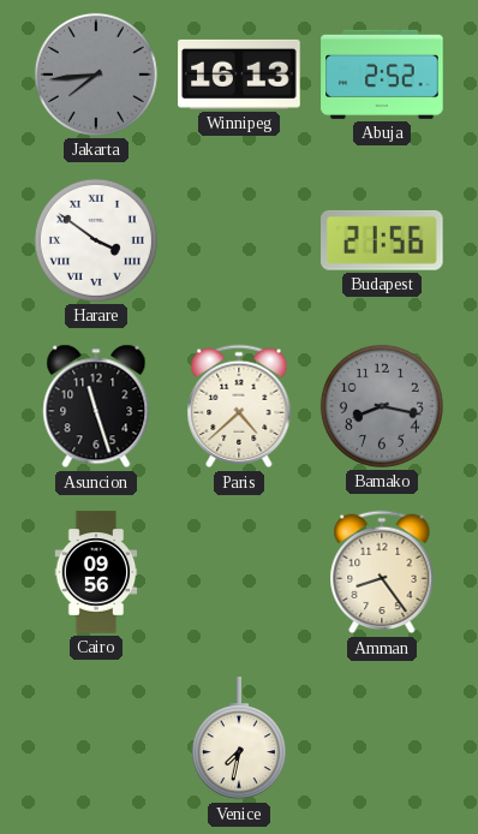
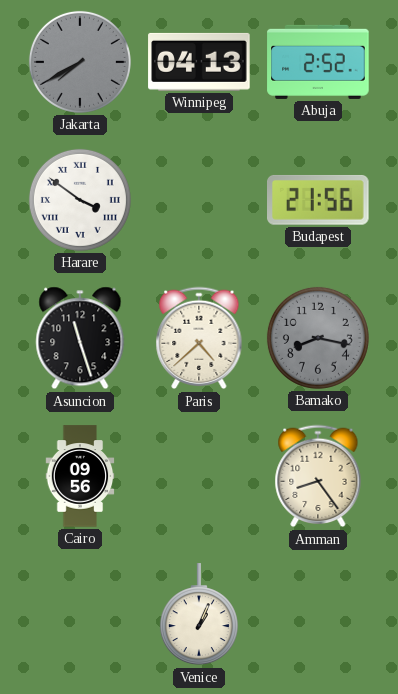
Jakarta: 7:44 -> 7:40 (80, 62)
Winnipeg: 16:13 -> 04:13 (199, 62)
Venice: 7:32 -> 1:04 (199, 615)
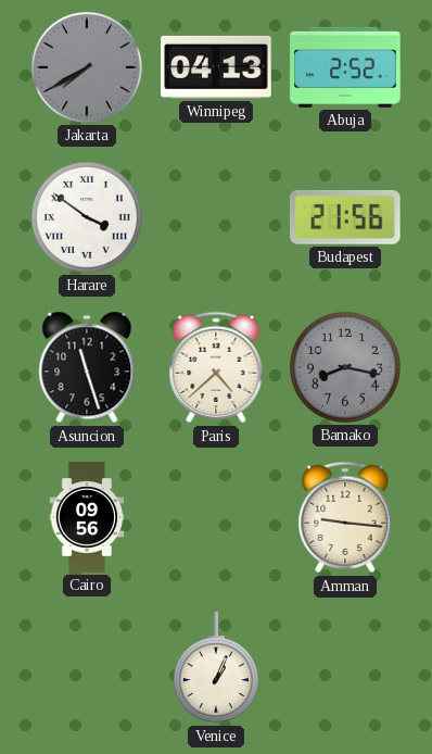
Amman: 8:24 -> 9:16 (345, 517)
